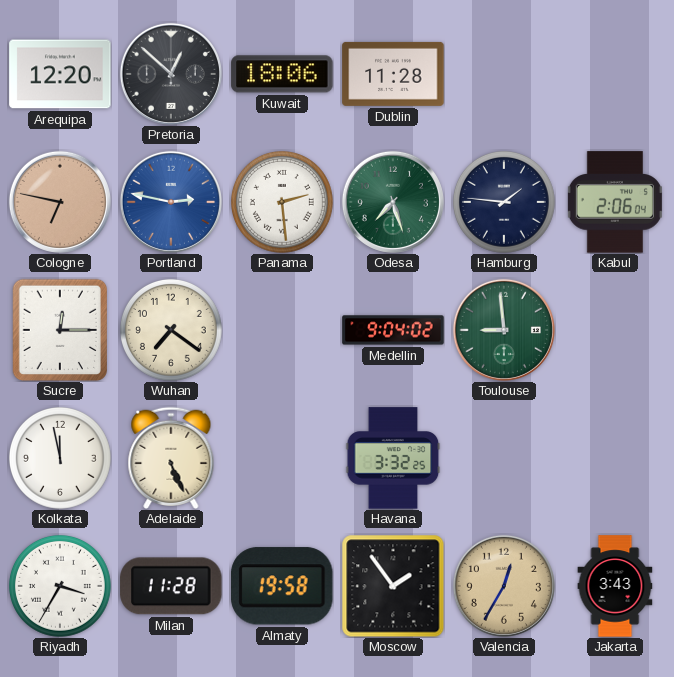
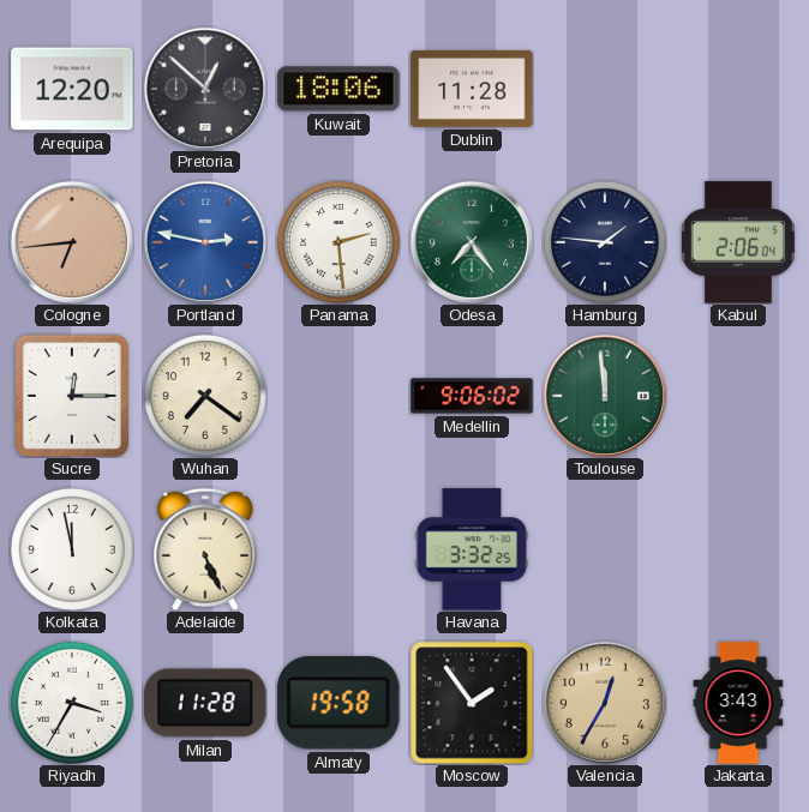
Cologne: 6:47 -> 6:44 (72, 242)
Odesa: 7:27 -> 7:24 (472, 242)
Medellin: 9:04 -> 9:06 (472, 396)
Toulouse: 8:59 -> 11:59 (605, 396)
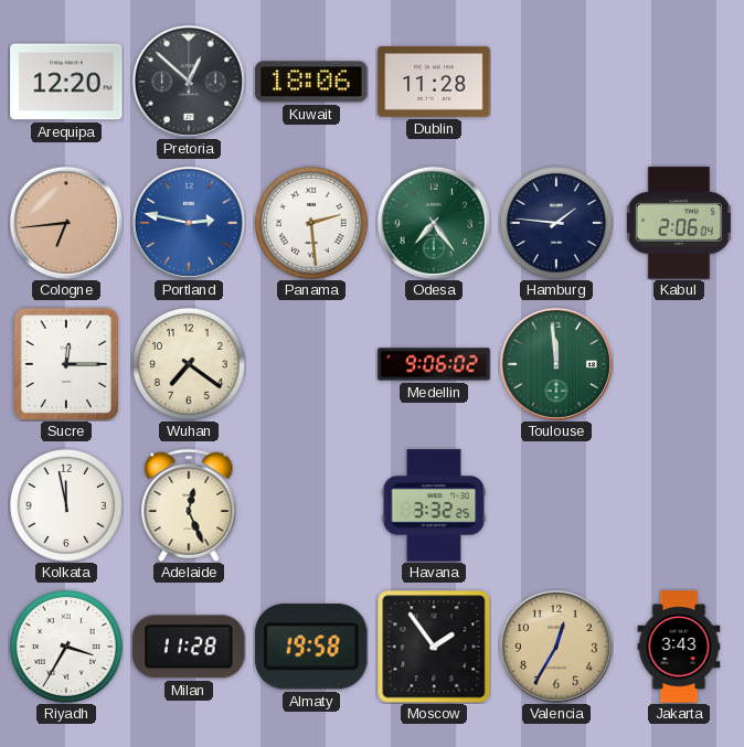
Adelaide: 5:26 -> 12:26 (189, 505)
